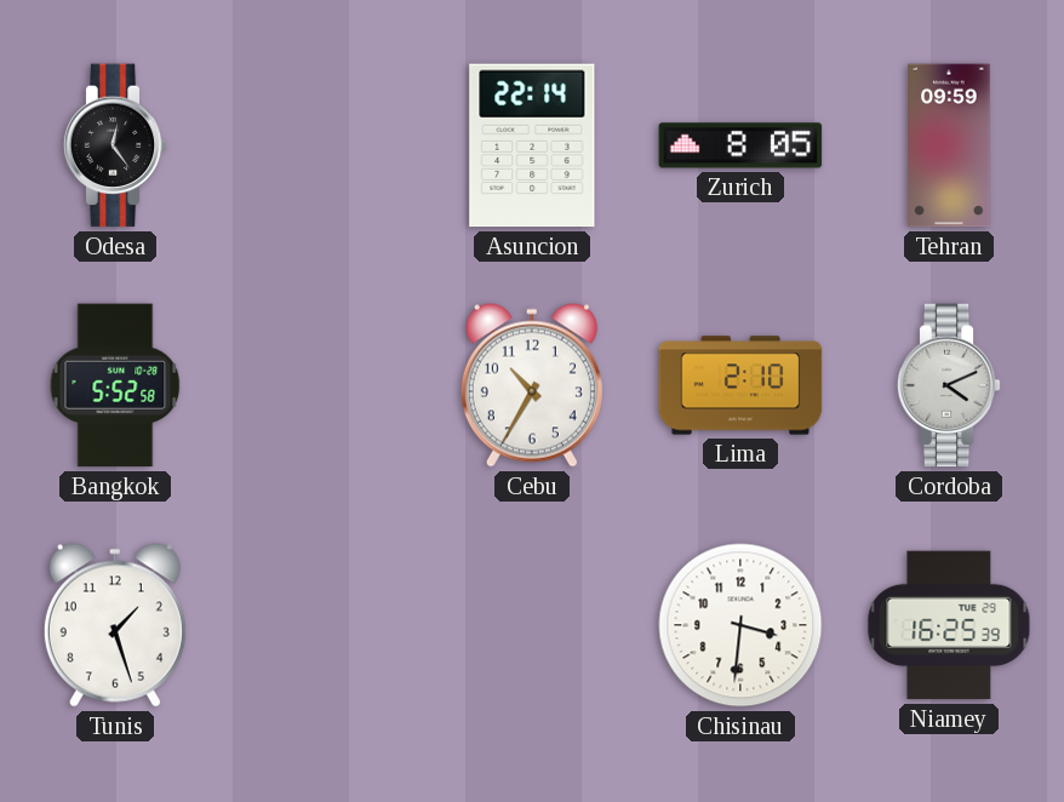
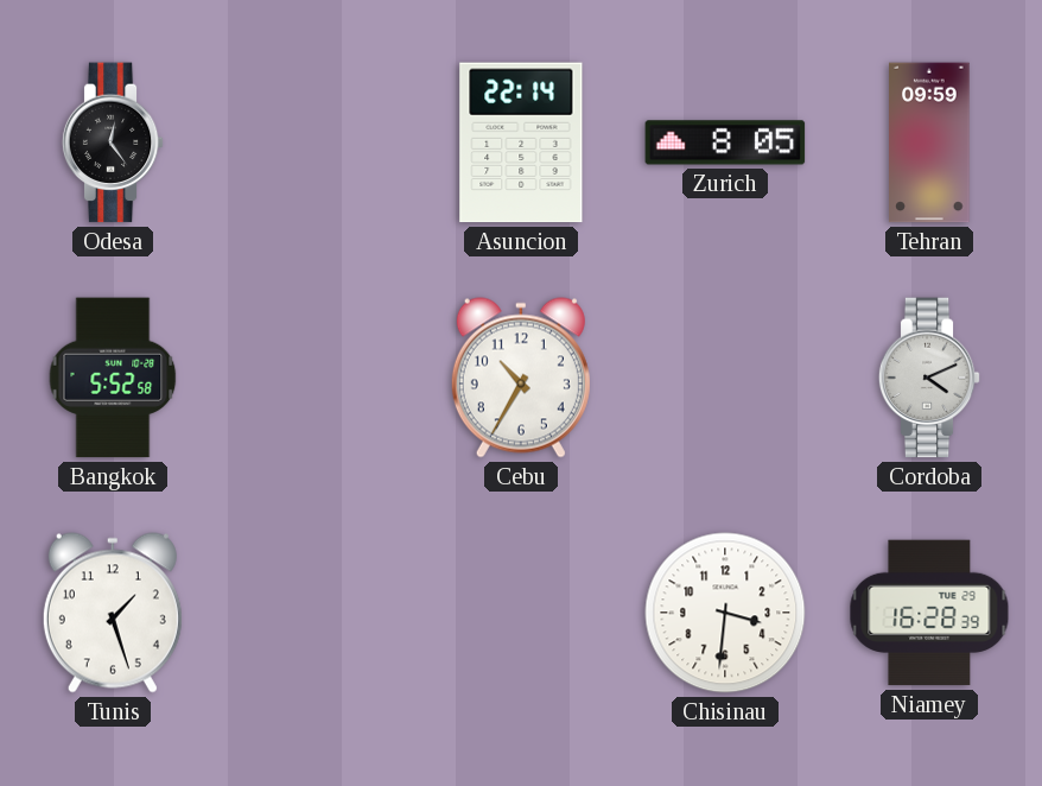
Lima: 2:10 -> none (740, 385)
Niamey: 16:25 -> 16:28 (929, 613)
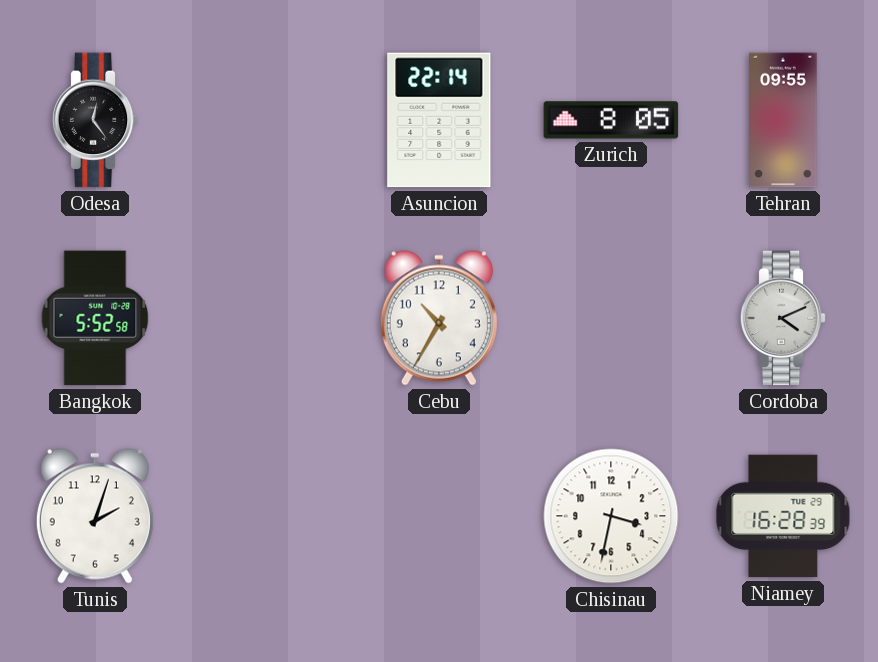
Tehran: 09:59 -> 09:55 (783, 120)
Tunis: 1:27 -> 2:03 (95, 516)
Chisinau: 3:31 -> 3:32 (611, 516)
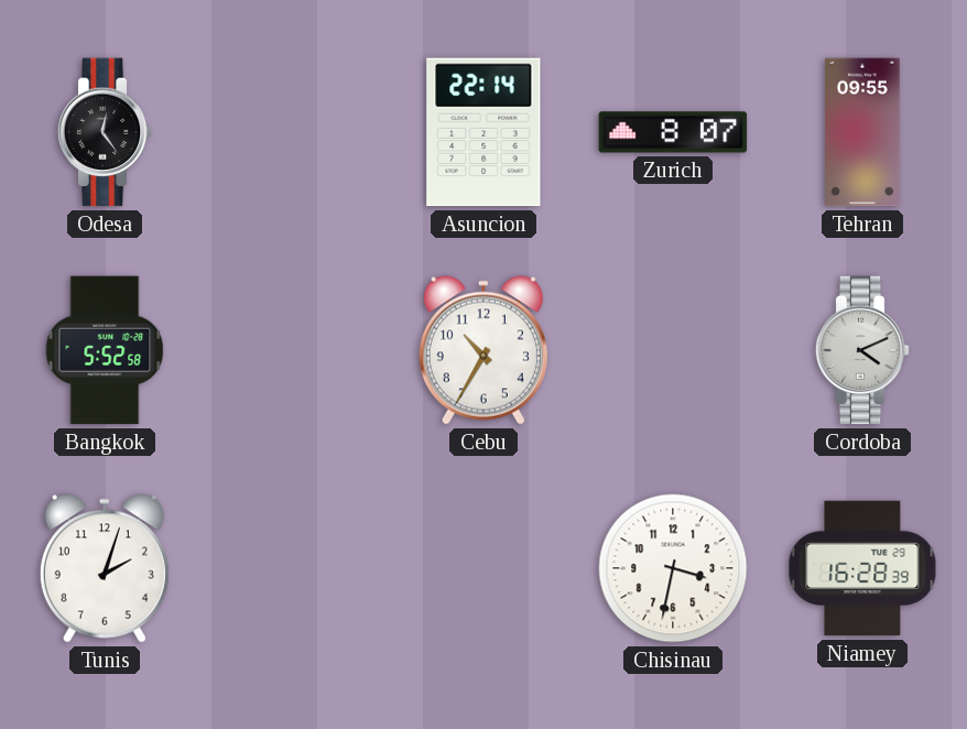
Zurich: 8:05 -> 8:07 (673, 132)
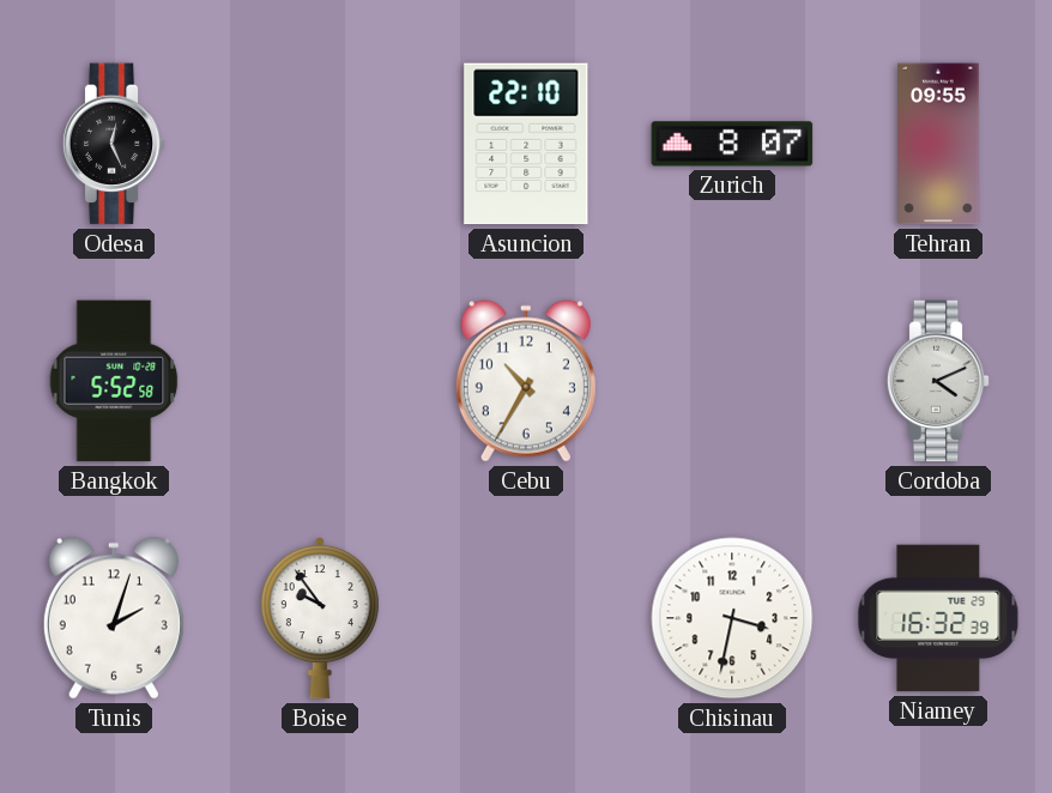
Odesa: 12:24 -> 12:26 (114, 144)
Asuncion: 22:14 -> 22:10 (526, 144)
Boise: none -> 9:54 (320, 618)
Niamey: 16:28 -> 16:32 (938, 618)
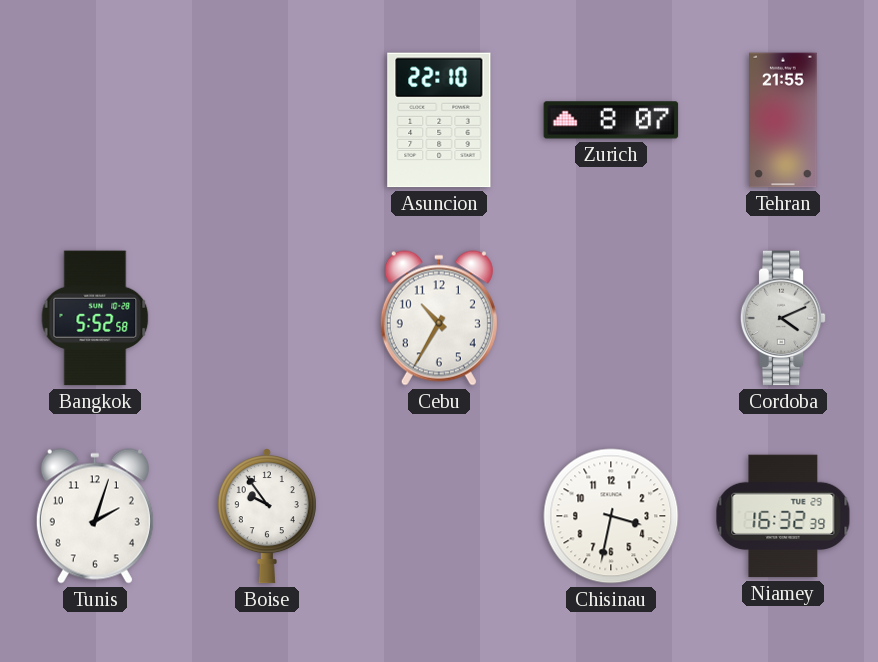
Odesa: 12:26 -> none (114, 144)
Tehran: 09:55 -> 21:55 (783, 120)
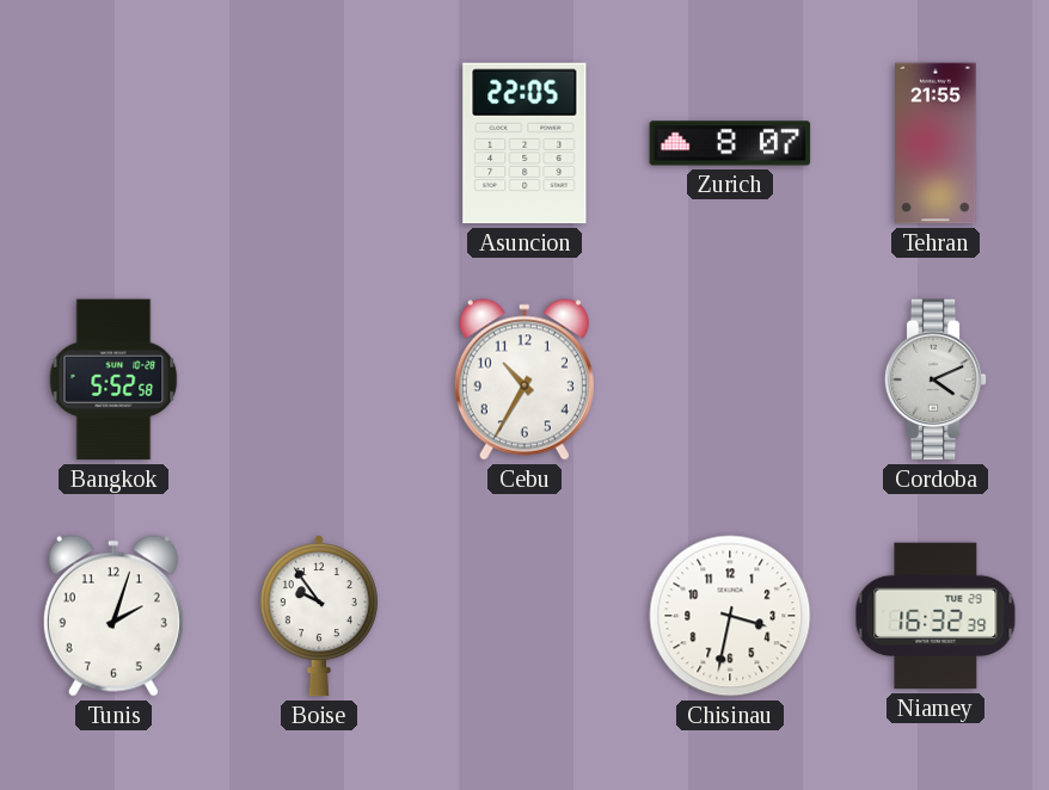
Asuncion: 22:10 -> 22:05 (524, 143)
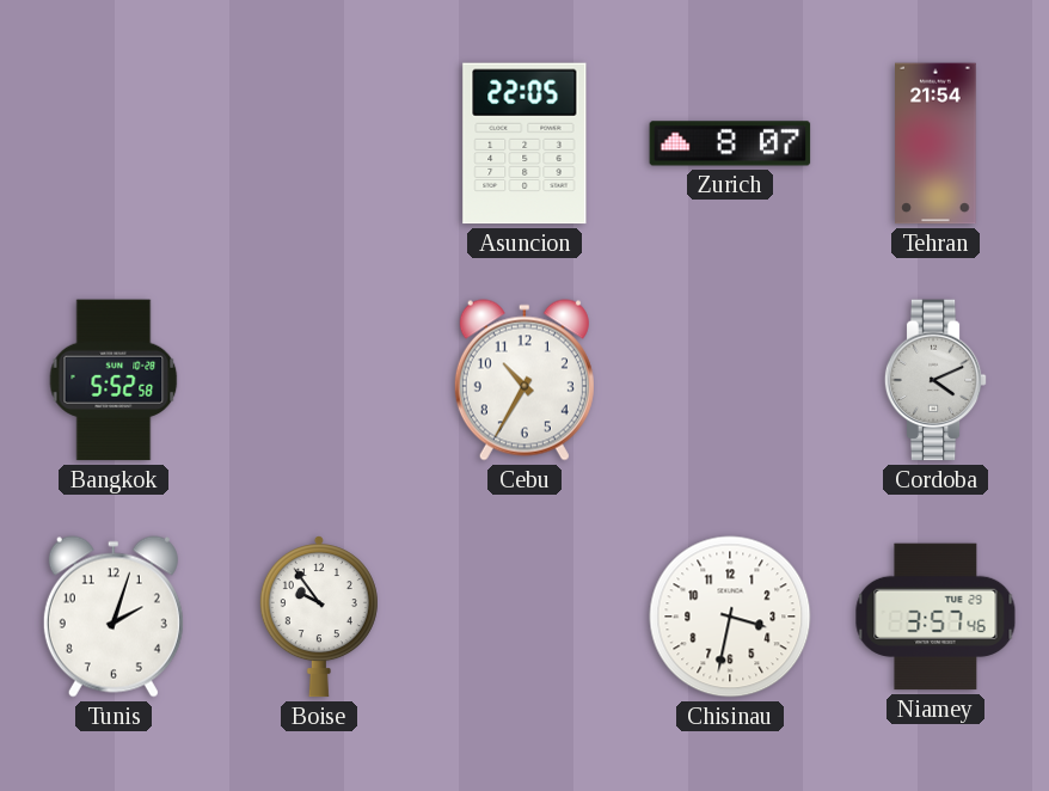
Tehran: 21:55 -> 21:54 (935, 143)
Niamey: 16:32 -> 3:57 (935, 617)
